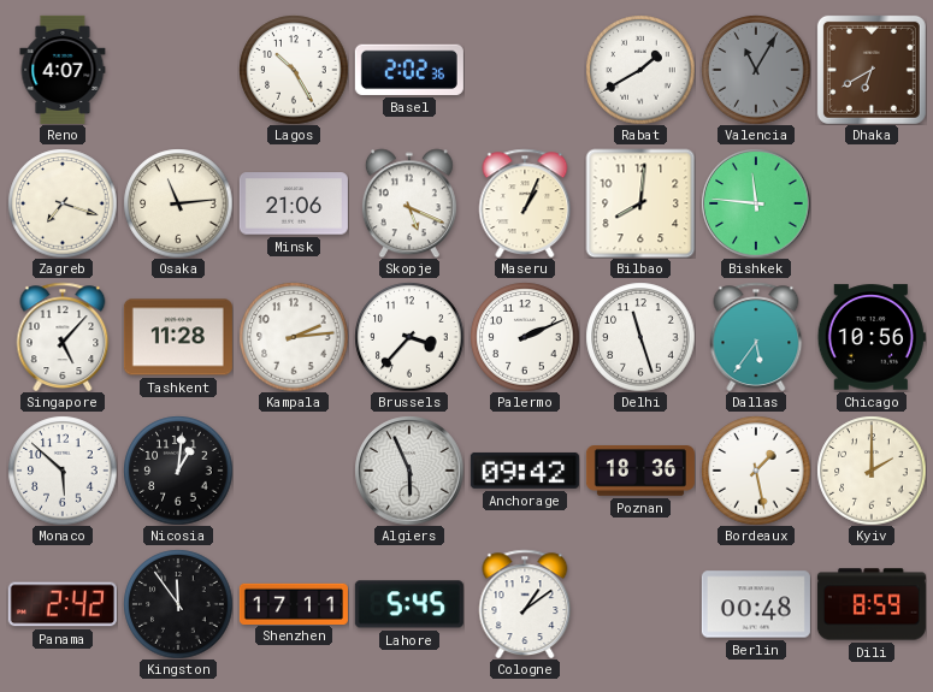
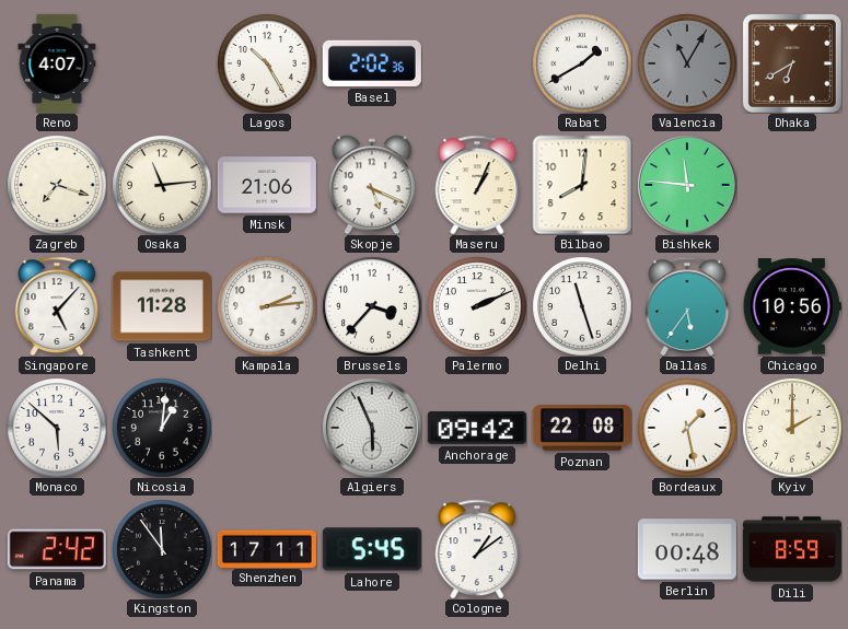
Poznan: 18:36 -> 22:08 (582, 428)
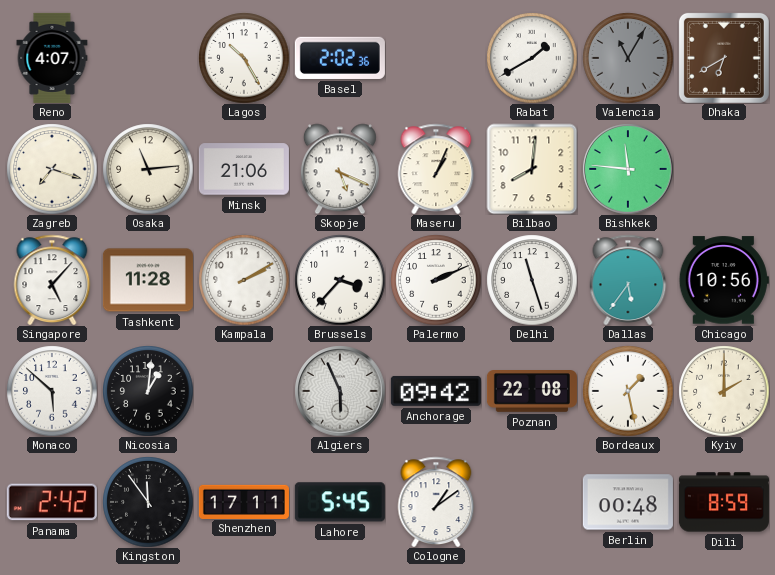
Kampala: 2:14 -> 2:10 (244, 280)
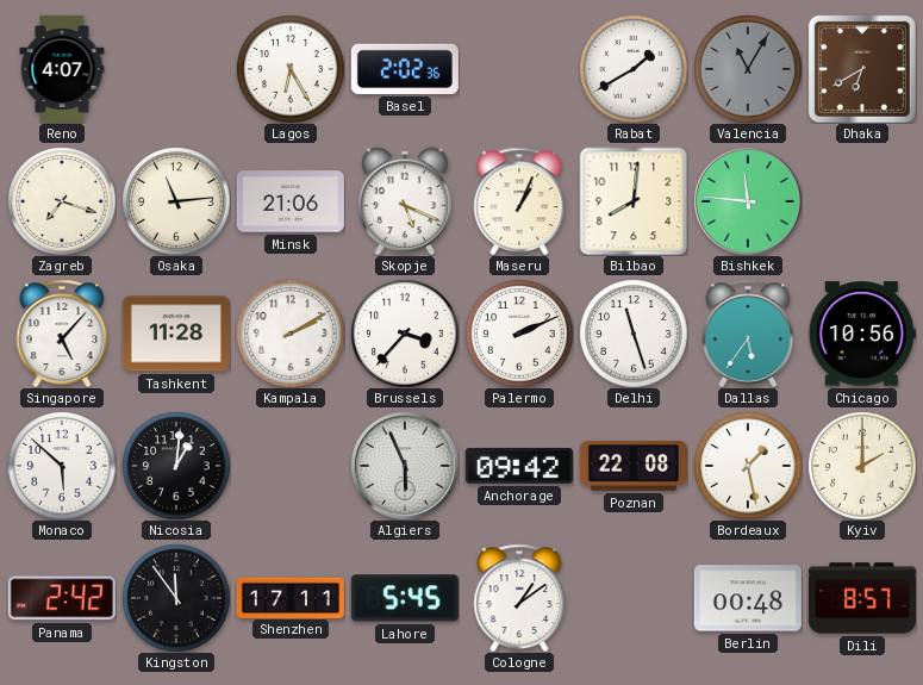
Lagos: 10:25 -> 6:25 (291, 69)
Dili: 8:59 -> 8:57 (862, 598)
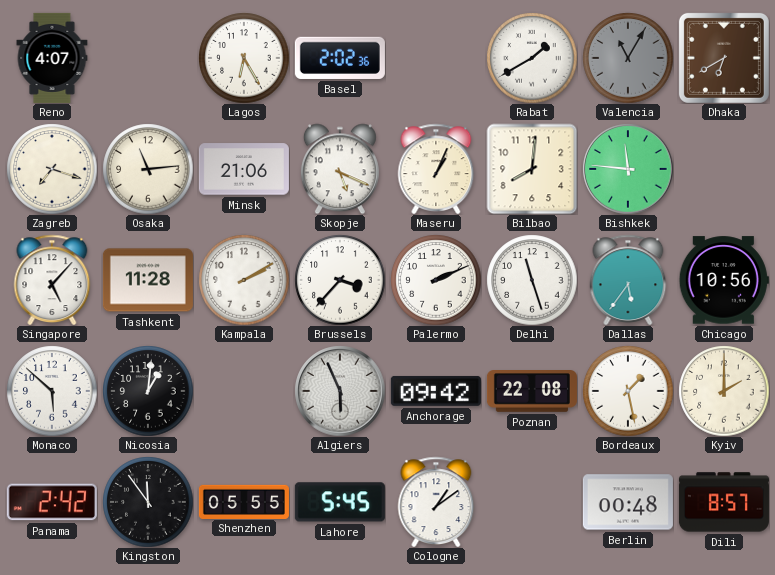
Shenzhen: 17:11 -> 05:55 (244, 501)
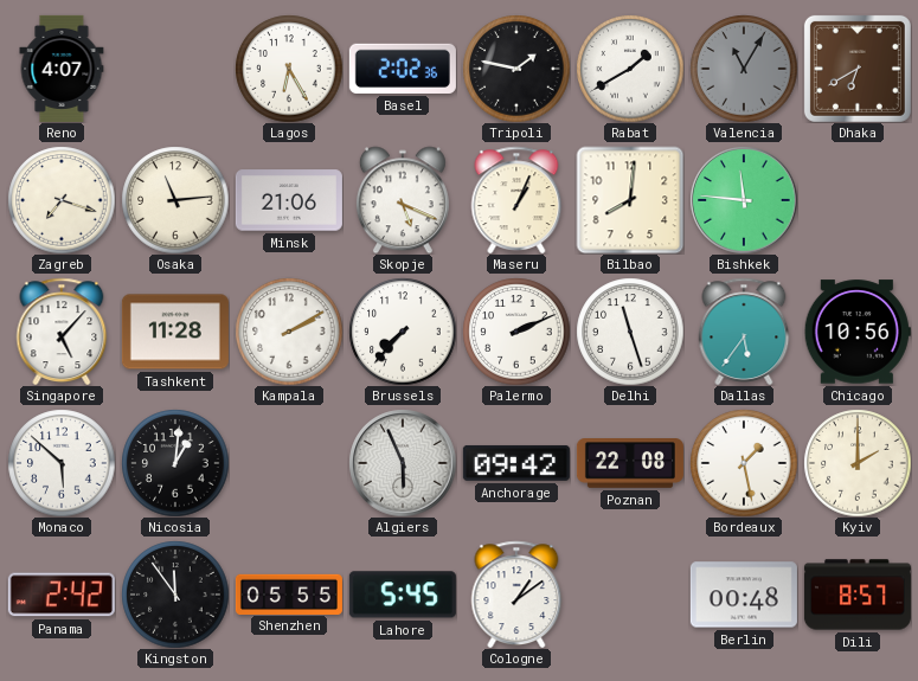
Tripoli: none -> 1:47 (516, 69)
Brussels: 3:37 -> 7:37 (403, 332)
